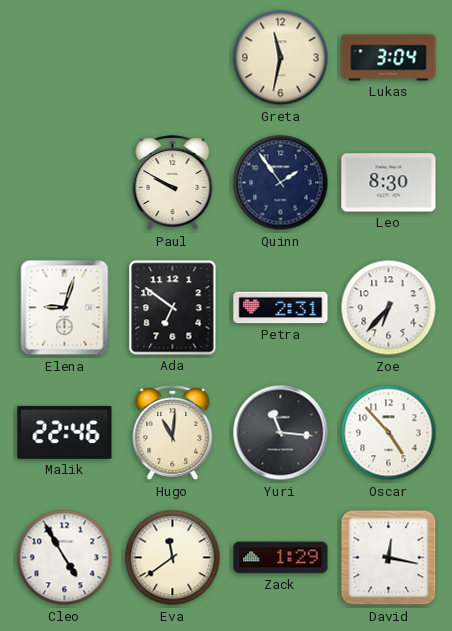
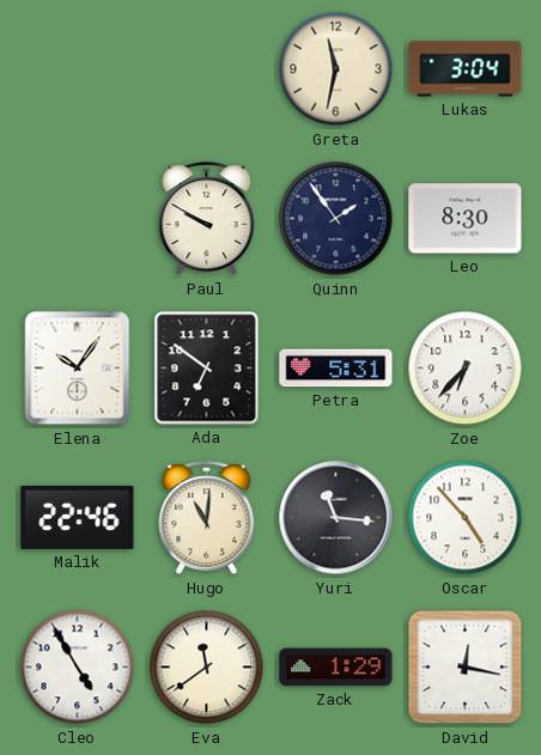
Elena: 9:03 -> 10:06 (78, 369)
Petra: 2:31 -> 5:31 (336, 369)
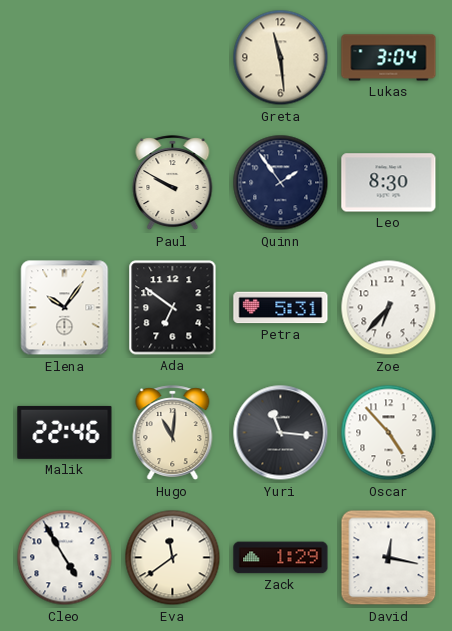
Greta: 11:32 -> 11:29 (281, 58)
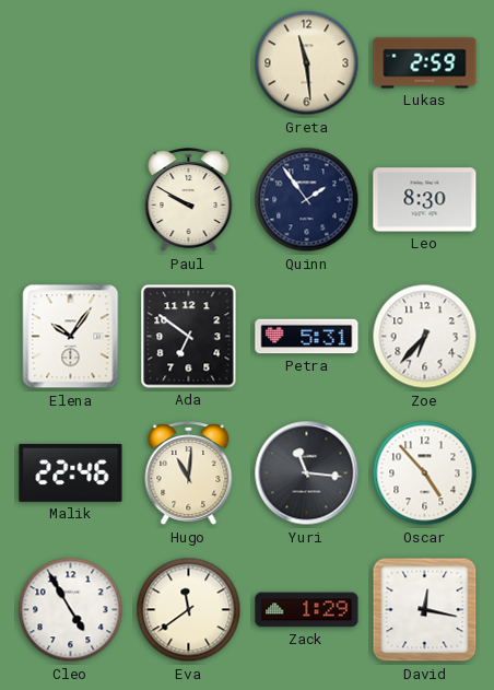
Lukas: 3:04 -> 2:59 (425, 63)
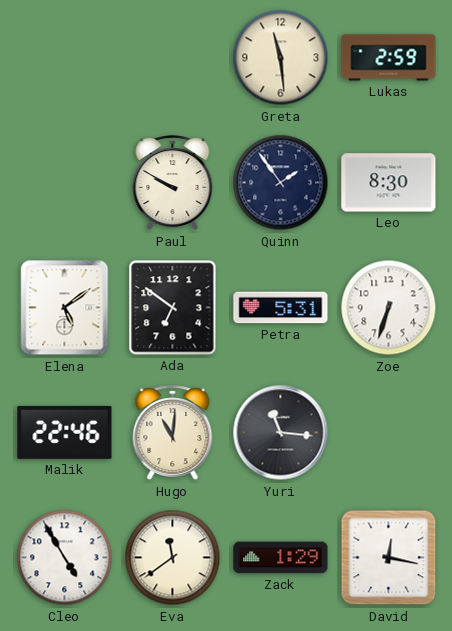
Elena: 10:06 -> 5:09 (65, 308)
Zoe: 6:37 -> 6:33 (389, 308)
Oscar: 4:53 -> none (425, 473)
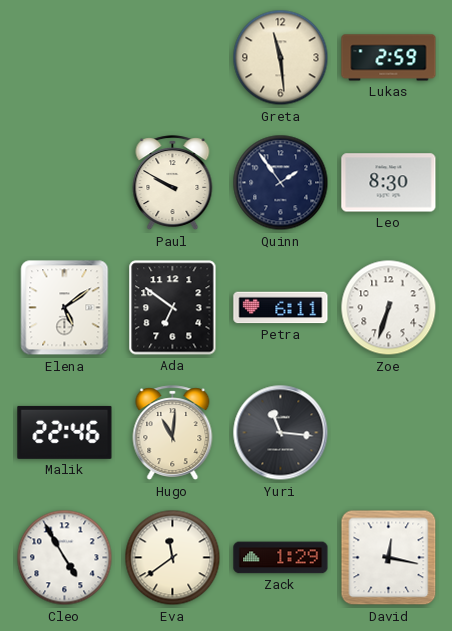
Petra: 5:31 -> 6:11 (281, 308)
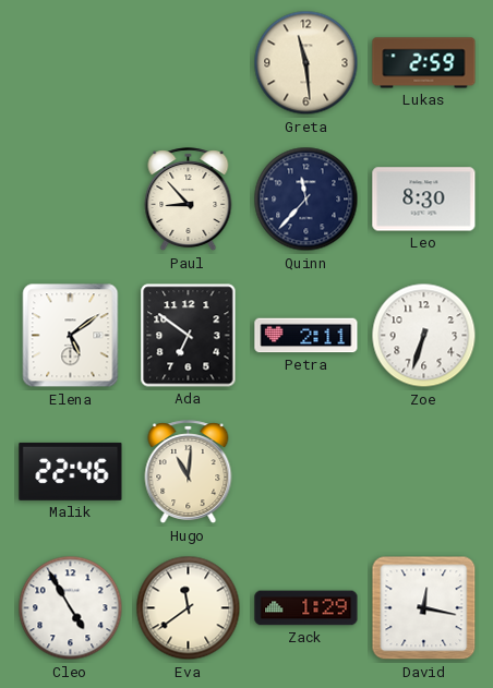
Paul: 9:50 -> 8:53 (189, 200)
Quinn: 1:54 -> 11:37 (306, 200)
Petra: 6:11 -> 2:11 (306, 336)
Yuri: 11:16 -> none (281, 433)
